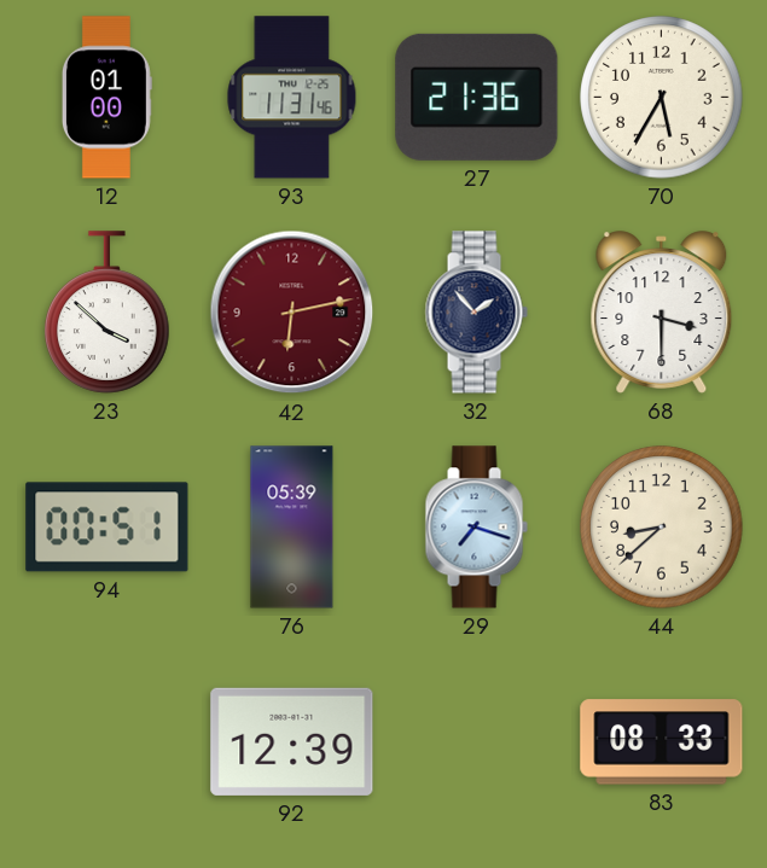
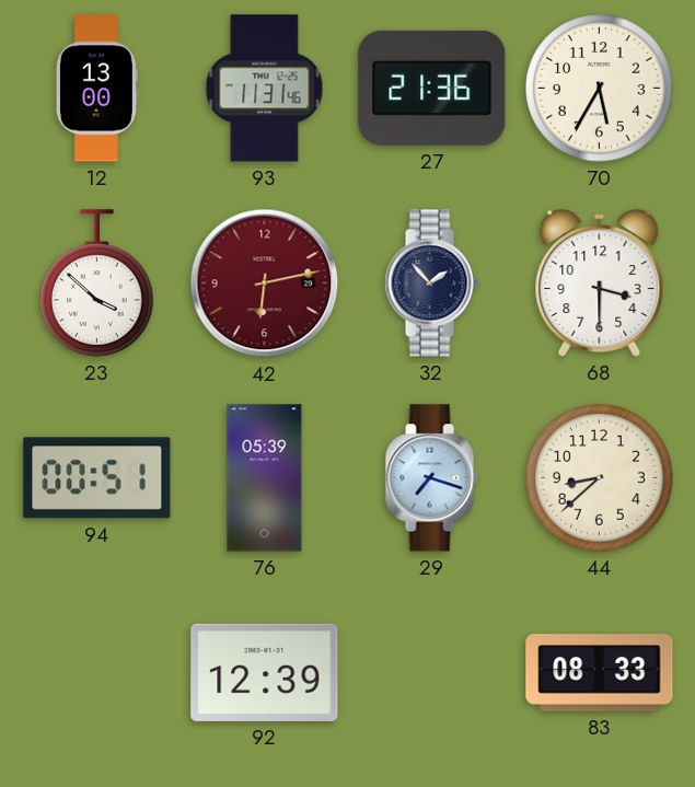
12: 01:00 -> 13:00 (96, 89)
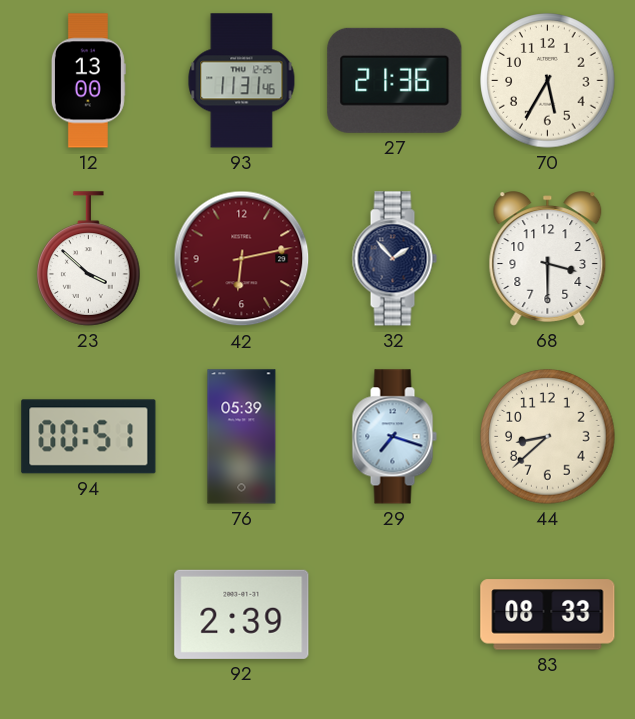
92: 12:39 -> 2:39 (242, 614)
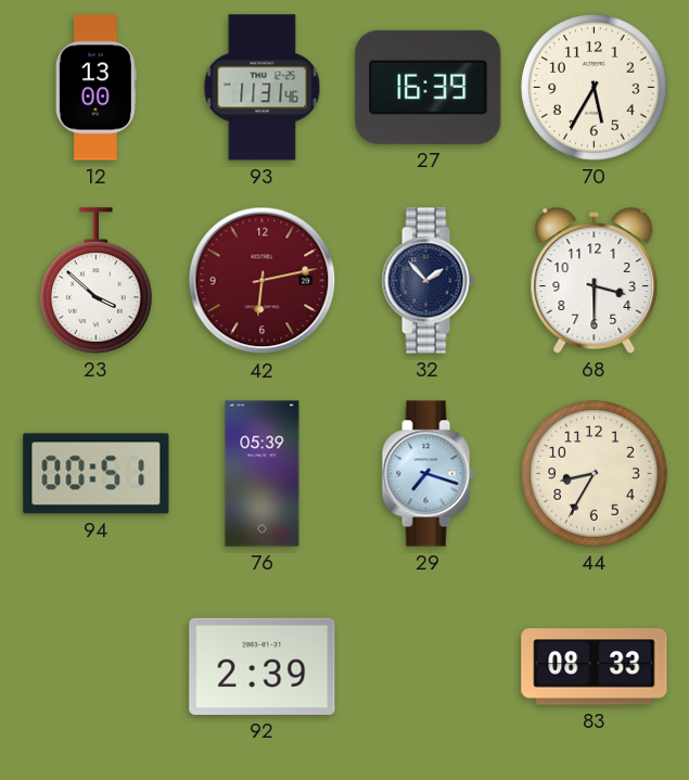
27: 21:36 -> 16:39 (429, 87)
44: 8:38 -> 8:35 (595, 474)
